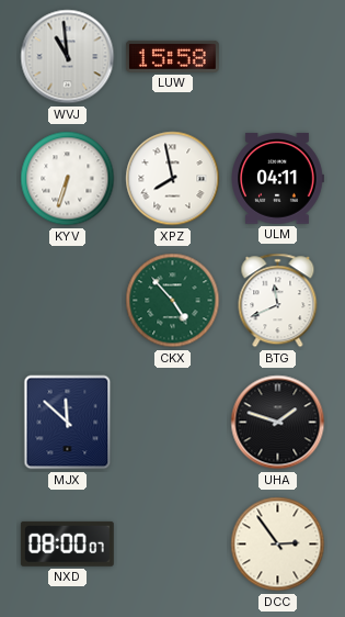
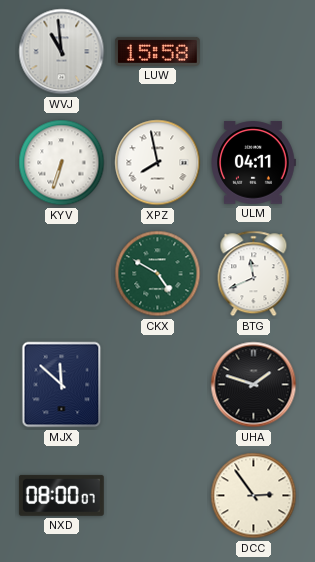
CKX: 4:53 -> 4:50 (158, 274)
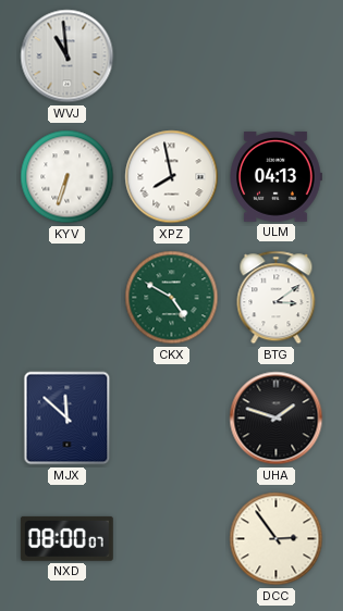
LUW: 15:58 -> none (157, 51)
ULM: 04:11 -> 04:13 (277, 177)
BTG: 11:41 -> 3:09 (277, 298)
